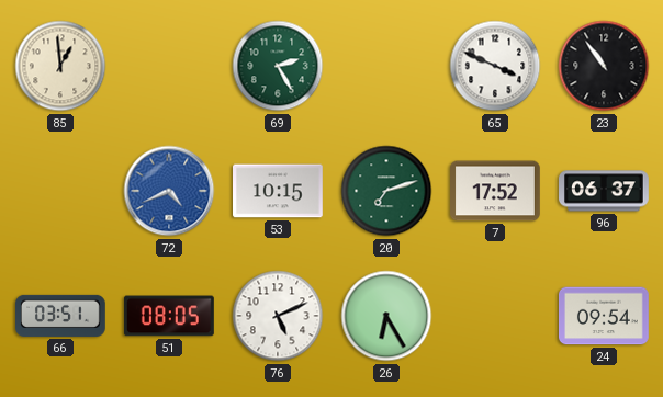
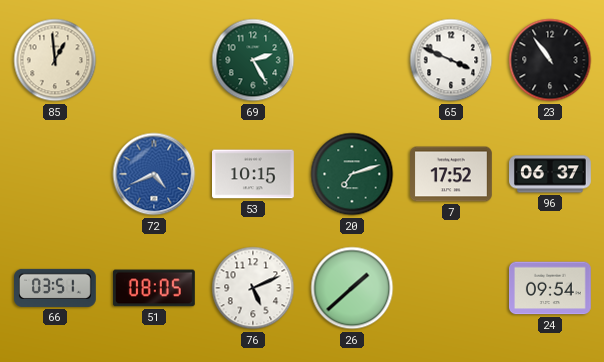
26: 6:25 -> 1:38 (352, 288)
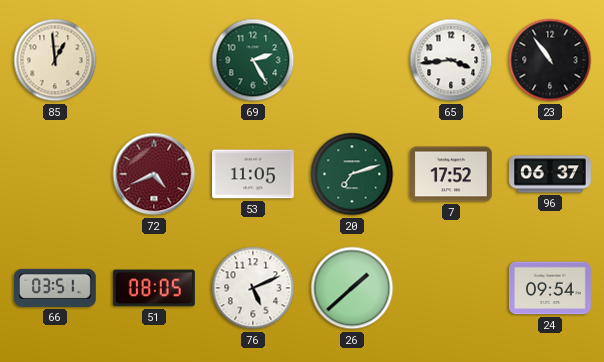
65: 3:49 -> 3:44 (451, 60)
72 dial: blue -> burgundy (154, 174)
53: 10:15 -> 11:05 (254, 174)
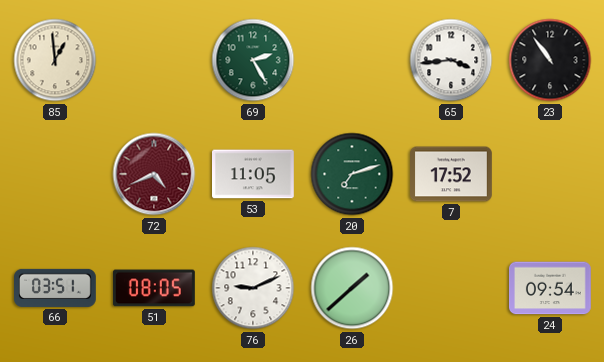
96: 06:37 -> none (551, 174)
76: 5:11 -> 9:11 (253, 288)
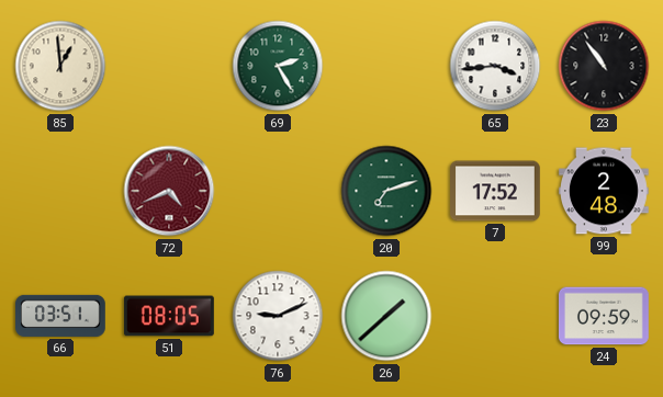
53: 11:05 -> none (254, 174)
99: none -> 2:48 (605, 191)
24: 09:54 -> 09:59 (605, 316)
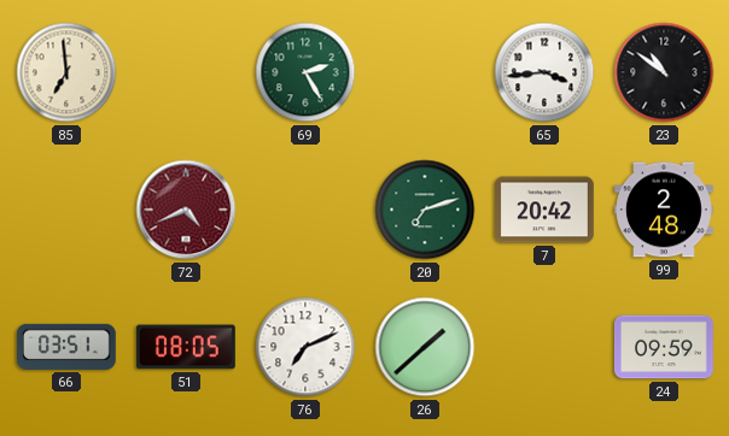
85: 12:59 -> 6:59 (66, 72)
23: 10:54 -> 10:51 (664, 72)
7: 17:52 -> 20:42 (546, 210)
76: 9:11 -> 7:11 (305, 347)
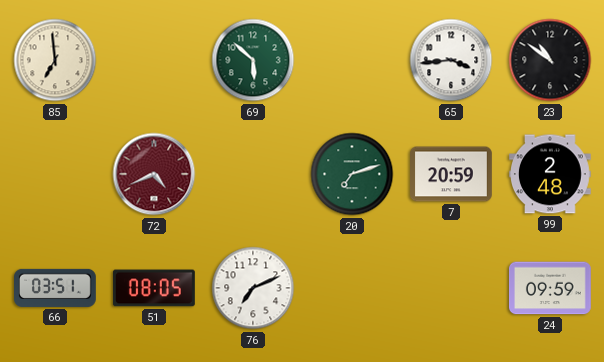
69: 2:25 -> 5:52 (253, 60)
7: 20:42 -> 20:59 (452, 174)
26: 1:38 -> none (425, 347)
